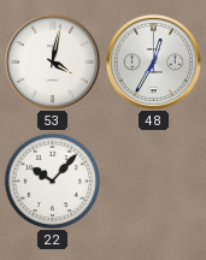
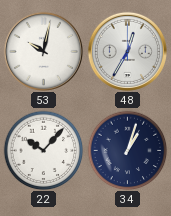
53: 4:02 -> 10:02 (43, 51)
34: none -> 1:03 (127, 150)
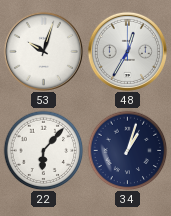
53: 10:02 -> 10:03 (43, 51)
22: 10:07 -> 6:07 (43, 150)
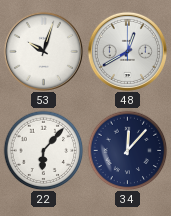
48: 12:35 -> 12:40 (127, 51)
34: 1:03 -> 12:07 (127, 150)
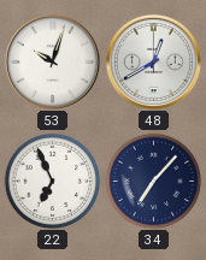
22: 6:07 -> 6:56 (52, 181)
34: 12:07 -> 7:07 (153, 181)
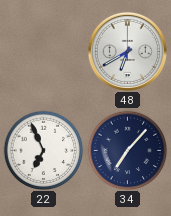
53: 10:03 -> none (52, 61)
48: 12:40 -> 6:40 (127, 51)
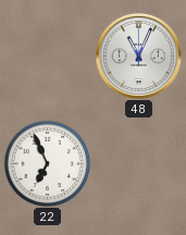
48: 6:40 -> 11:04 (138, 55)
34: 7:07 -> none (127, 150)
